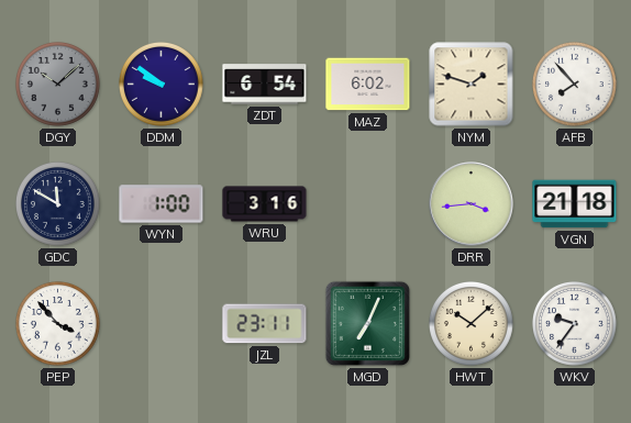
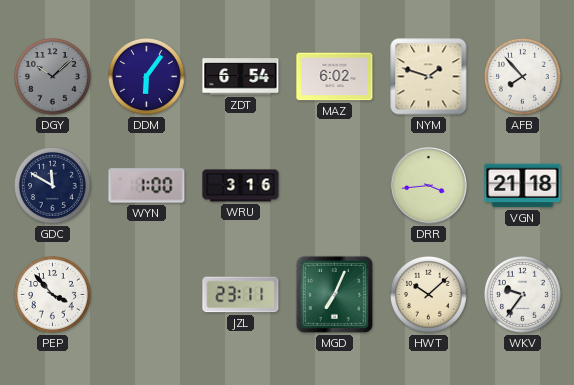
DDM: 9:51 -> 6:06 (147, 77)
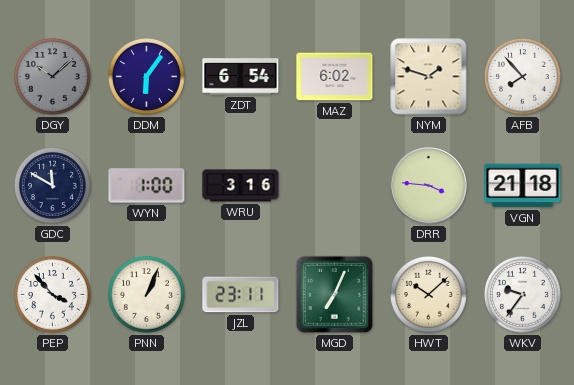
DRR: 3:44 -> 3:46 (429, 186)
PNN: none -> 1:04 (147, 295)
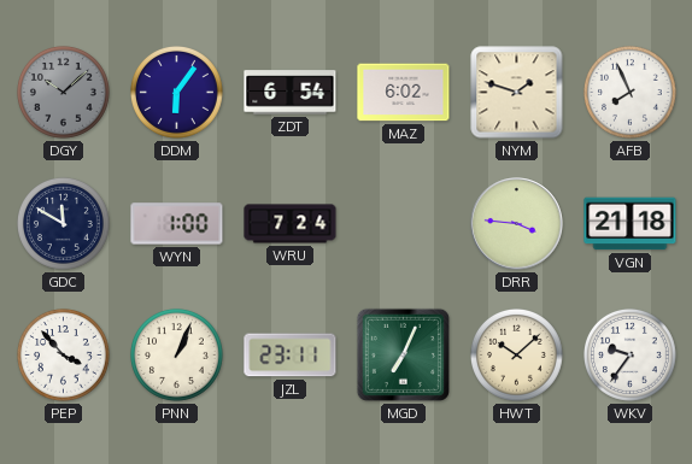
AFB: 7:53 -> 7:56 (631, 93)
WRU: 3:16 -> 7:24 (291, 224)
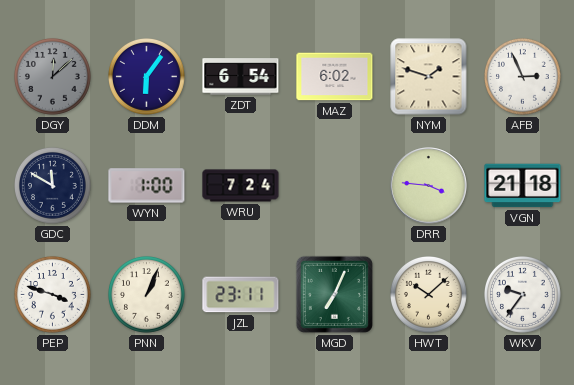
DGY: 10:08 -> 12:08 (53, 77)
AFB: 7:56 -> 2:56 (523, 77)
PEP: 3:53 -> 3:48 (53, 295)
